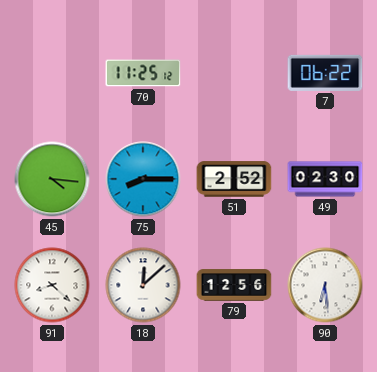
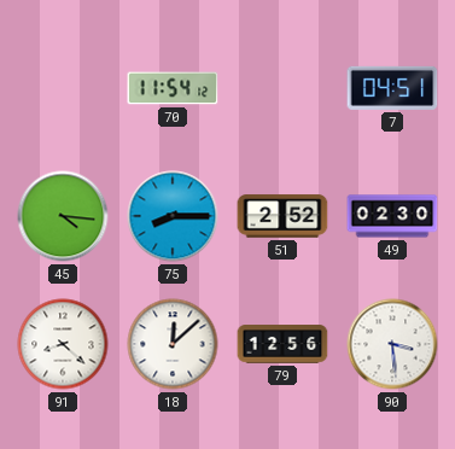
70: 11:25 -> 11:54 (173, 88)
7: 06:22 -> 04:51 (392, 88)
90: 6:29 -> 3:29 (392, 344)
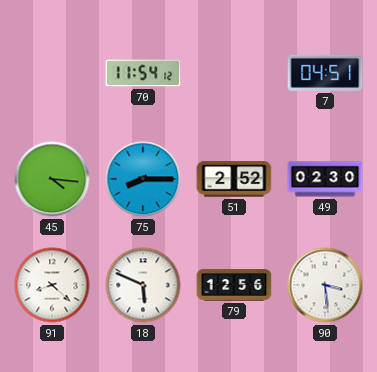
18: 12:08 -> 5:49 (143, 285)
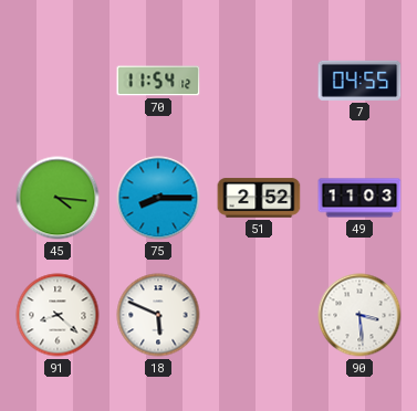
7: 04:51 -> 04:55 (359, 81)
49: 02:30 -> 11:03 (359, 198)
79: 12:56 -> none (234, 285)
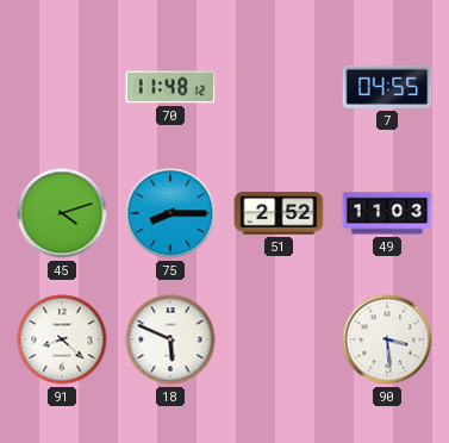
70: 11:54 -> 11:48 (170, 87)
45: 4:16 -> 4:12 (62, 213)
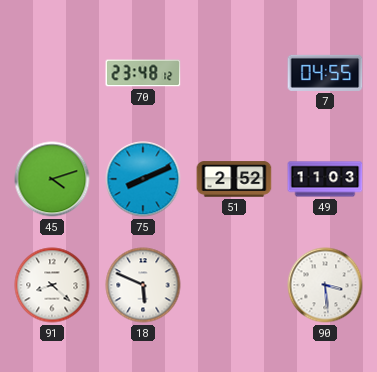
70: 11:48 -> 23:48 (143, 73)
75: 8:15 -> 8:11 (143, 179)
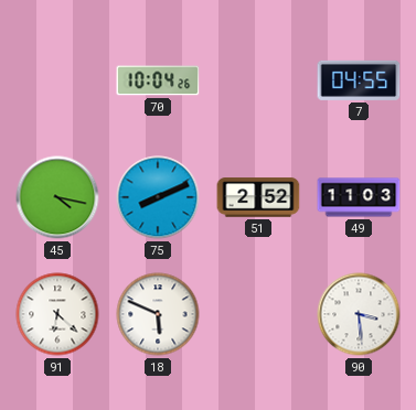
70: 23:48 -> 10:04 (158, 80)
45: 4:12 -> 4:17 (57, 197)
91: 8:22 -> 6:22 (57, 314)
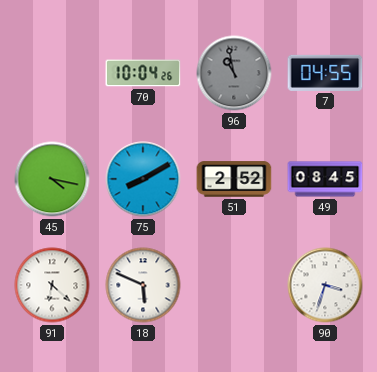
96: none -> 10:58 (234, 73)
75: 8:11 -> 8:10 (143, 179)
49: 11:03 -> 08:45 (325, 179)
90: 3:29 -> 3:33 (325, 285)
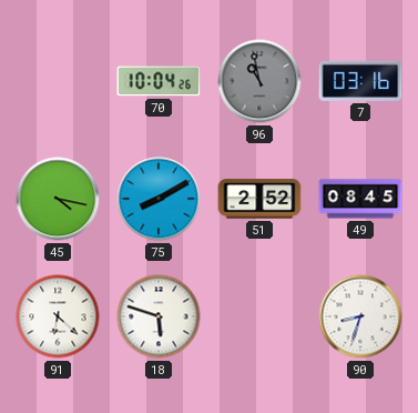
7: 04:55 -> 03:16 (360, 81)
18: 5:49 -> 5:48 (159, 316)
90: 3:33 -> 8:33 (360, 316)
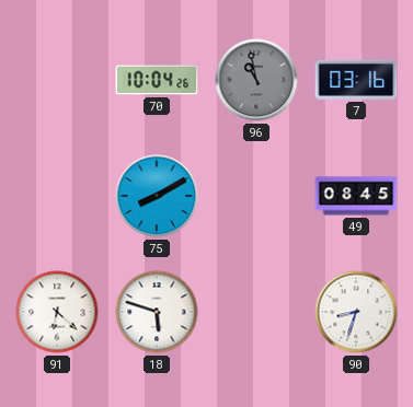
45: 4:17 -> none (58, 199)
51: 2:52 -> none (259, 199)
